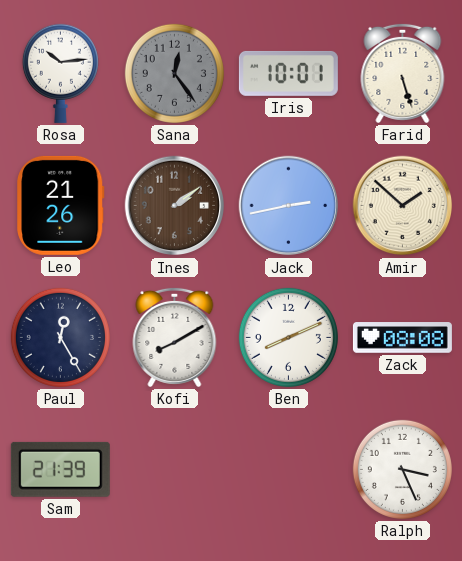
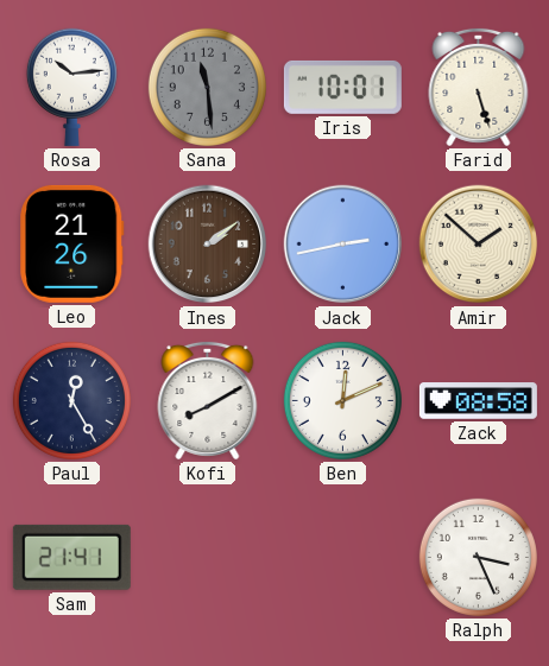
Sana: 12:24 -> 11:29 (207, 87)
Ben: 8:11 -> 12:11 (342, 400)
Zack: 08:08 -> 08:58 (478, 401)
Sam: 21:39 -> 21:41 (71, 557)
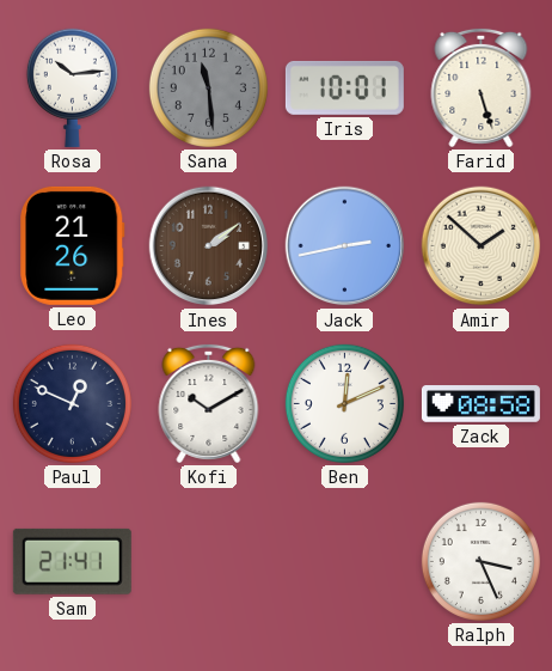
Paul: 12:25 -> 12:49 (72, 403)
Kofi: 8:10 -> 10:10 (209, 403)
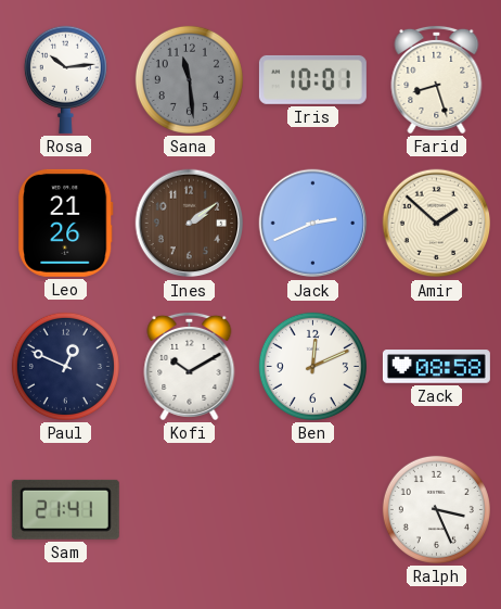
Farid: 5:27 -> 8:27 (437, 79)
Jack: 2:43 -> 2:41 (313, 224)
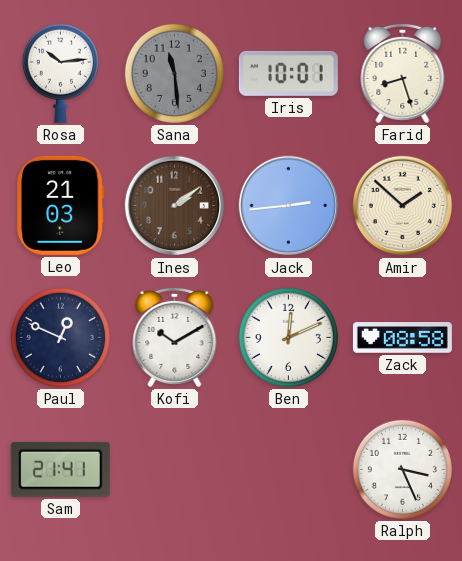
Leo: 21:26 -> 21:03 (61, 205)
Jack: 2:41 -> 2:44 (289, 206)
